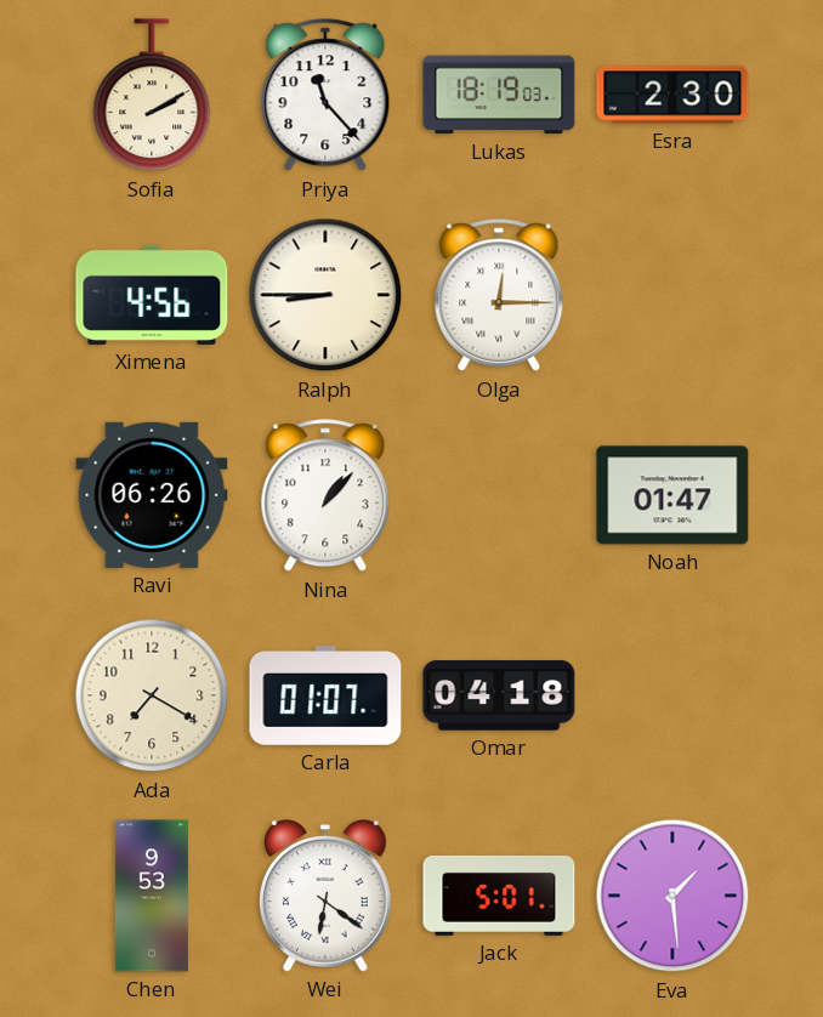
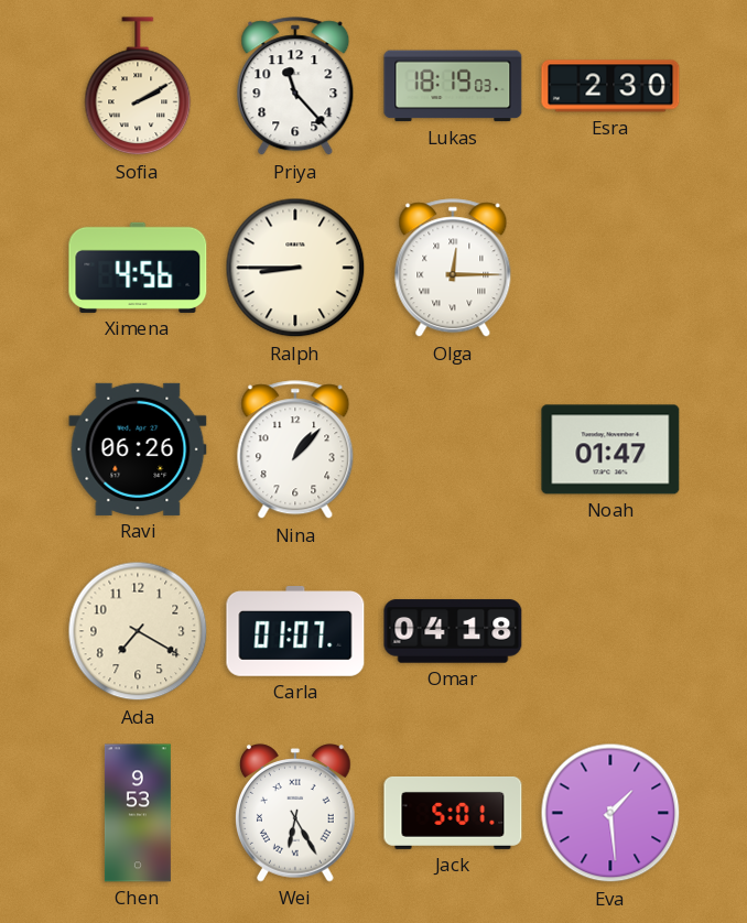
Wei: 6:21 -> 6:25 (296, 813)
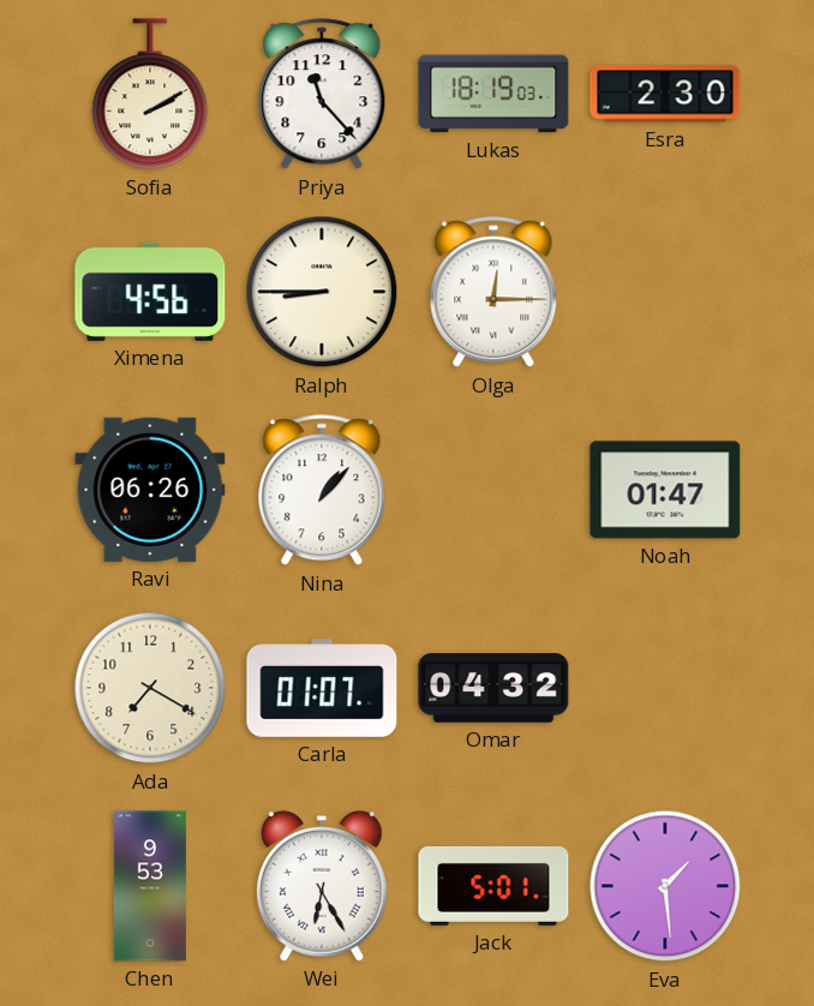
Omar: 04:18 -> 04:32 (493, 688)
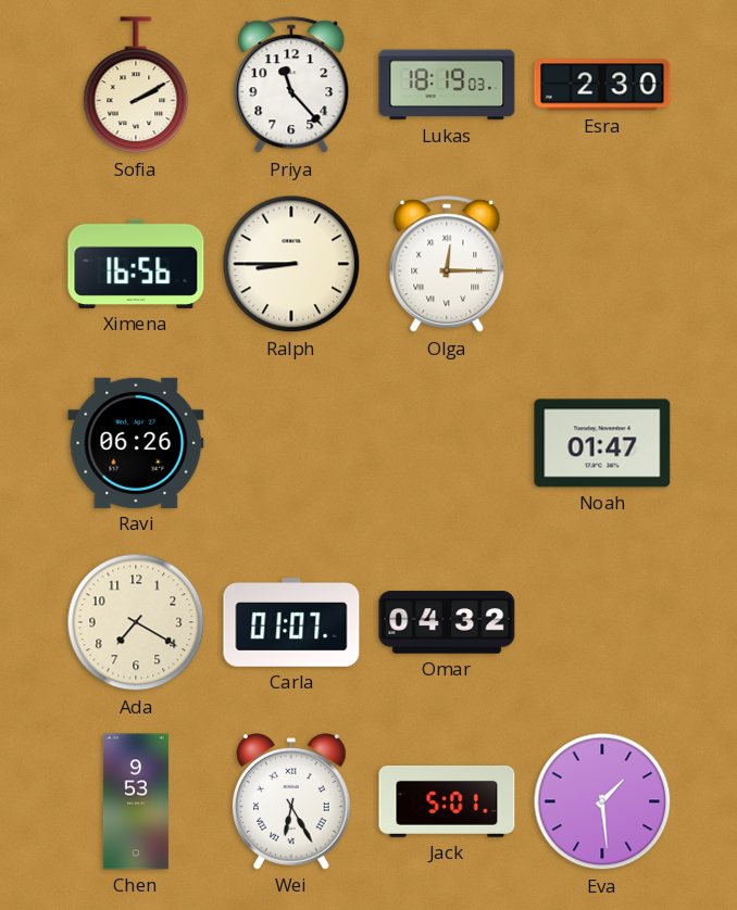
Ximena: 4:56 -> 16:56 (136, 264)
Nina: 1:07 -> none (322, 491)
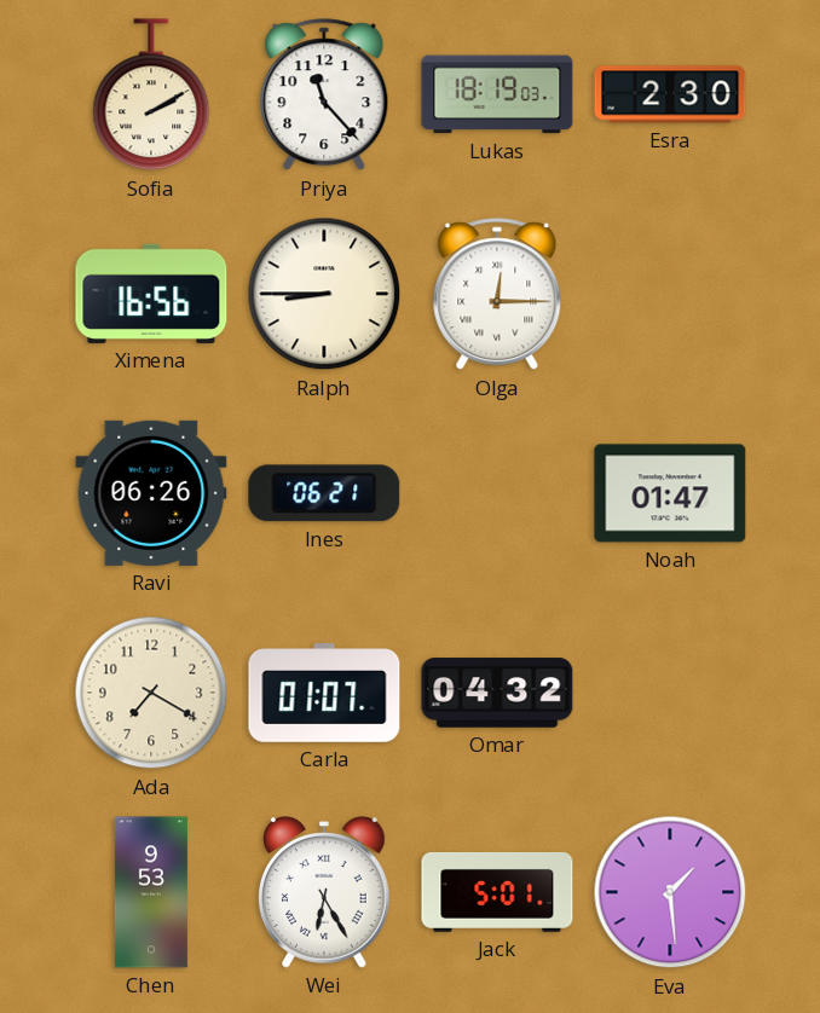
Ines: none -> 06:21 (324, 493)
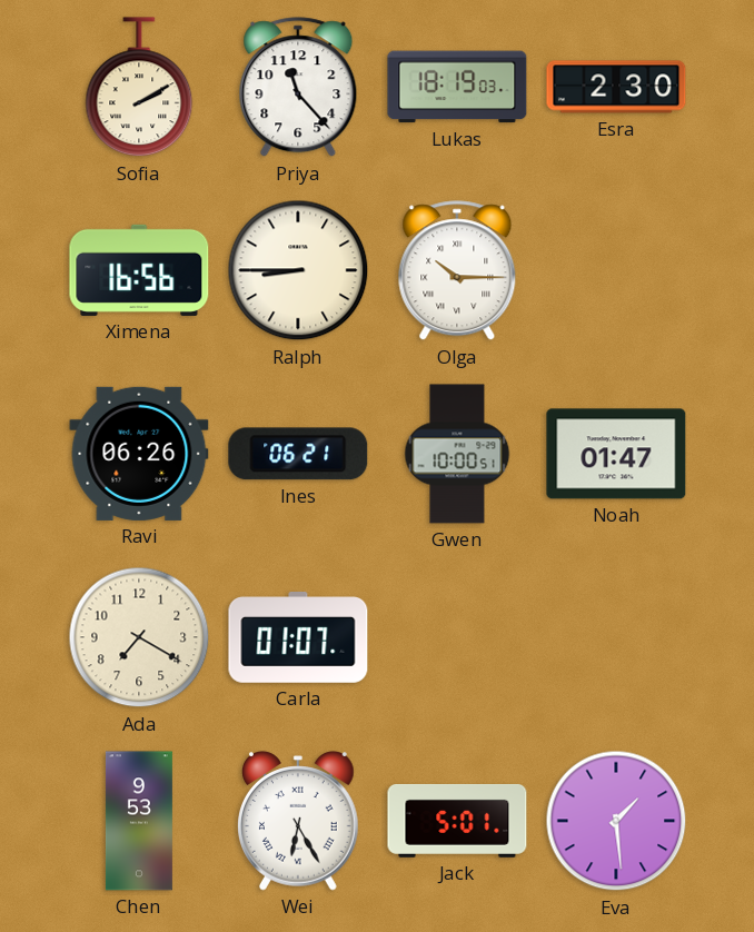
Olga: 12:15 -> 10:15 (457, 271)
Gwen: none -> 10:00 (457, 454)
Omar: 04:32 -> none (497, 693)
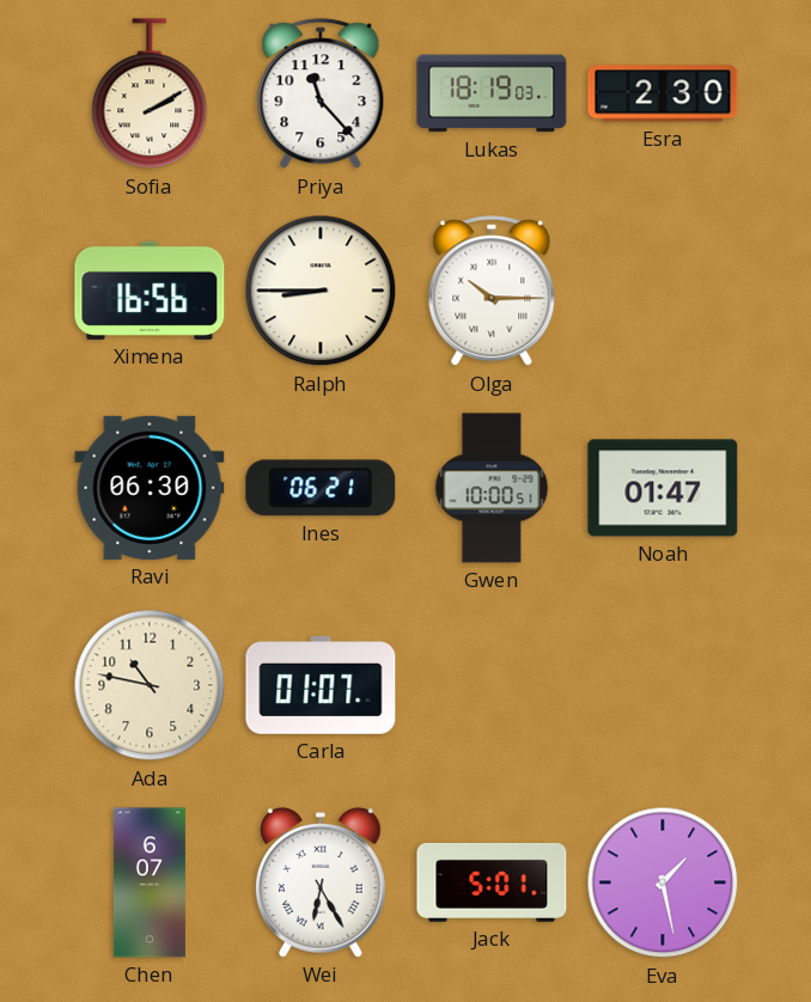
Ravi: 06:26 -> 06:30 (150, 488)
Ada: 7:20 -> 10:47 (150, 685)
Chen: 9:53 -> 6:07 (150, 882)
Eva: 1:29 -> 1:28 (663, 882)
